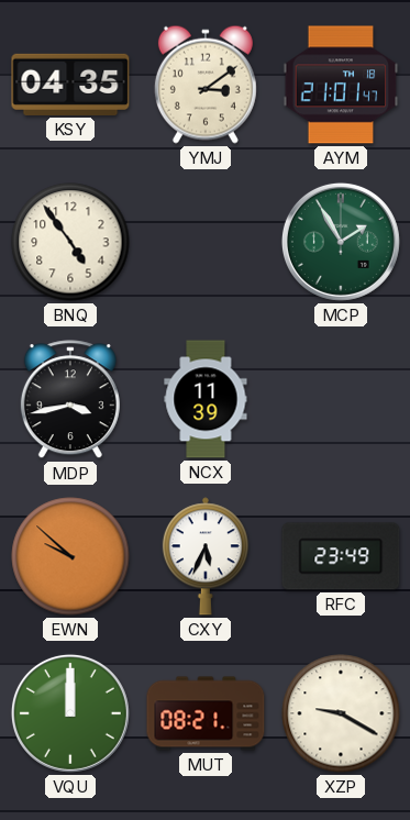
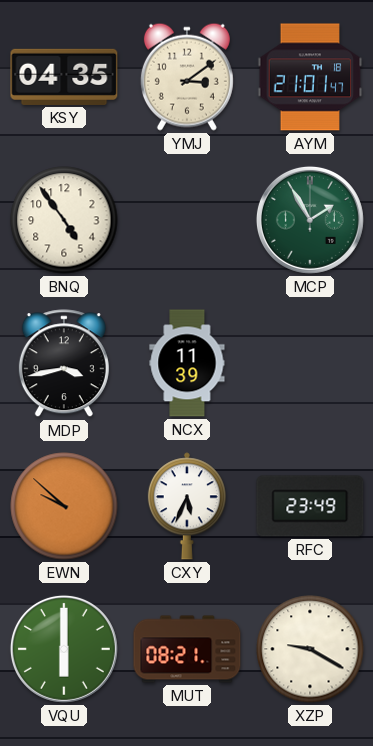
VQU: 12:00 -> 6:00 (64, 649)
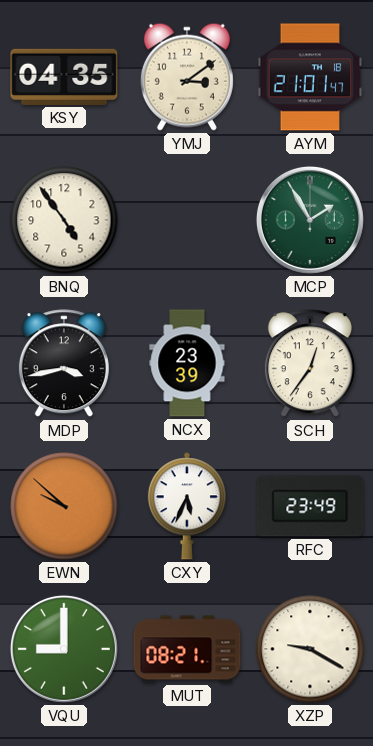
NCX: 11:39 -> 23:39 (187, 363)
SCH: none -> 12:36 (310, 364)
VQU: 6:00 -> 9:00 (64, 649)
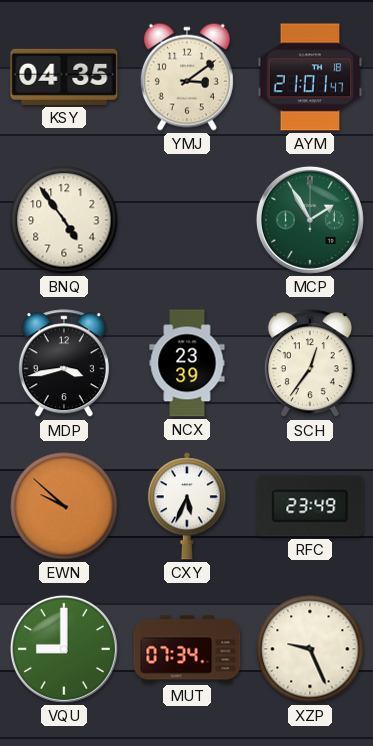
MUT: 08:21 -> 07:34 (187, 649)
XZP: 9:20 -> 9:26 (310, 649)
